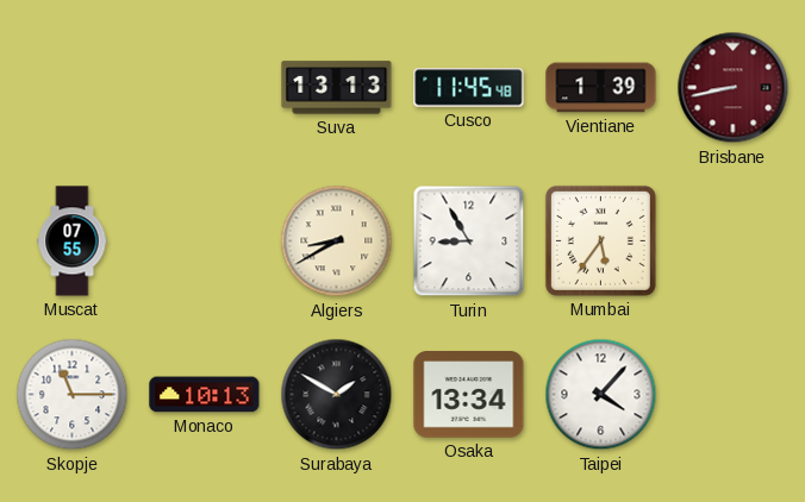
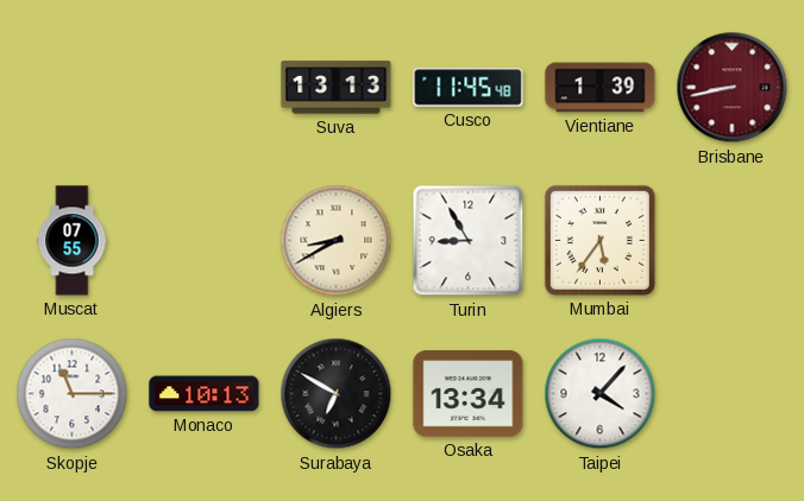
Surabaya: 1:50 -> 6:50 (337, 394)
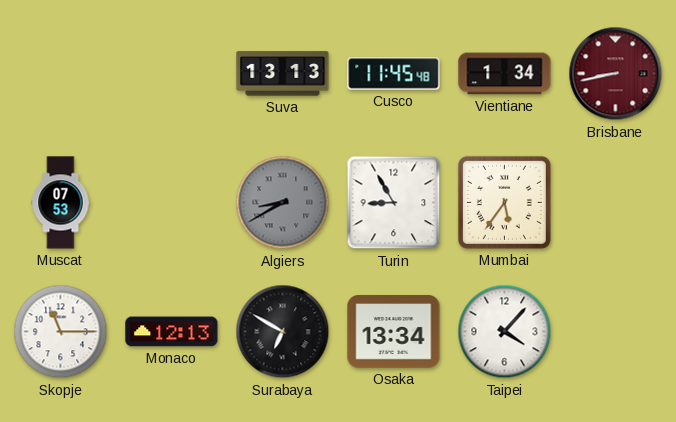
Vientiane: 1:39 -> 1:34 (505, 74)
Muscat: 07:55 -> 07:53 (61, 203)
Algiers dial: cream -> grey (283, 203)
Monaco: 10:13 -> 12:13 (172, 332)
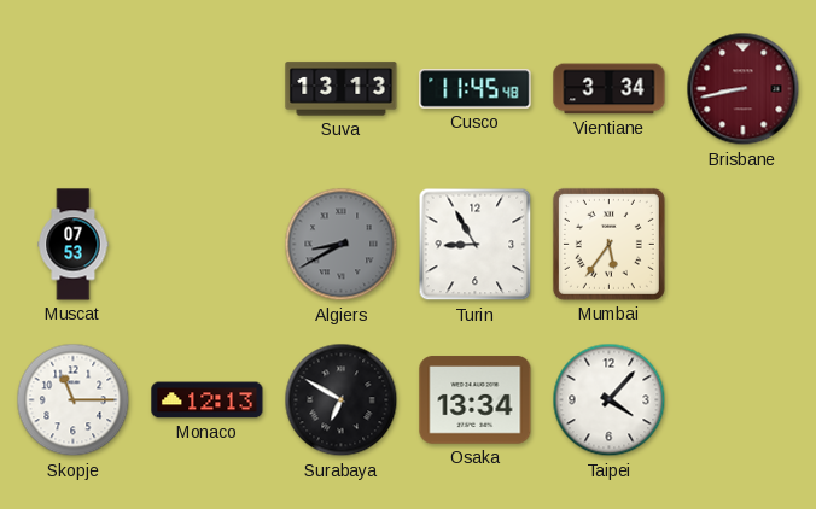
Vientiane: 1:34 -> 3:34 (610, 89)
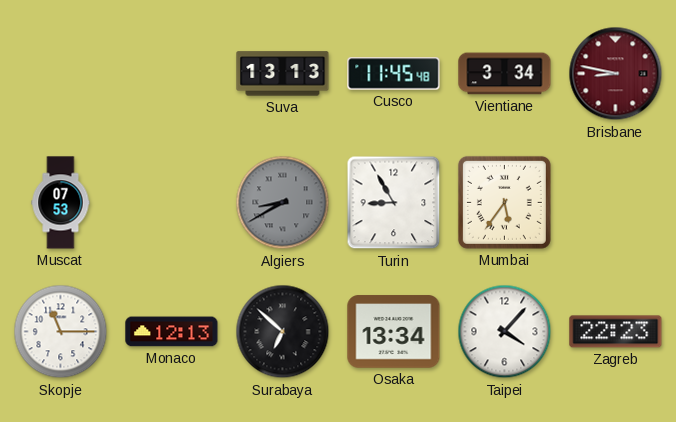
Brisbane: 8:43 -> 8:47 (616, 74)
Surabaya: 6:50 -> 6:52 (283, 332)
Zagreb: none -> 22:23 (616, 332)
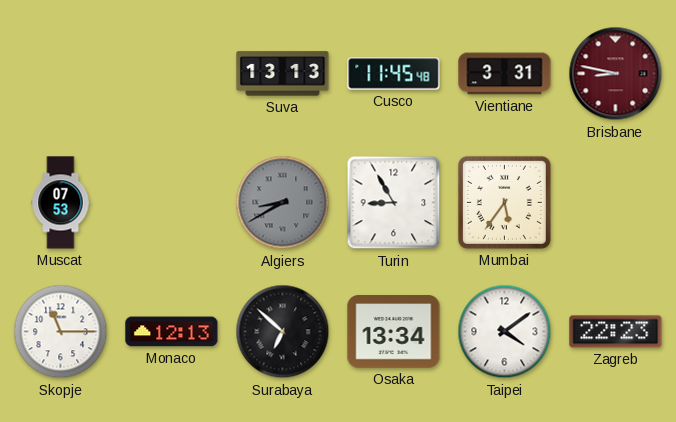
Vientiane: 3:34 -> 3:31 (505, 74)
Taipei: 4:07 -> 4:09 (505, 332)
